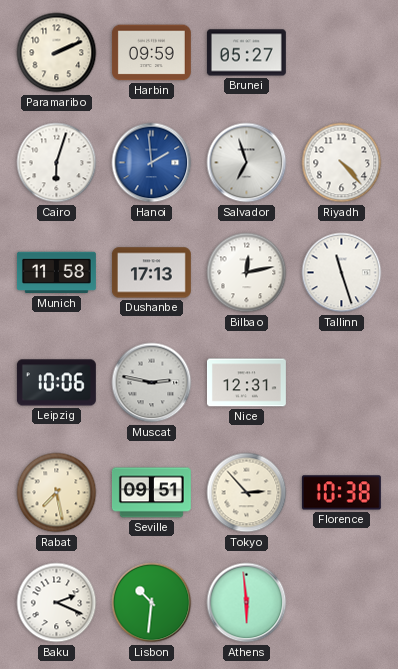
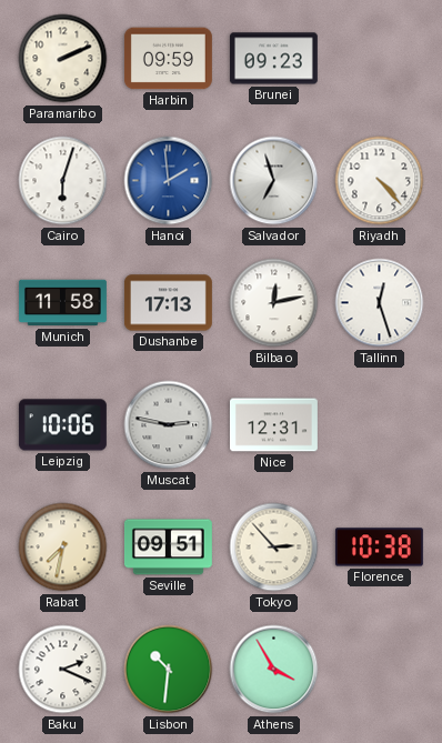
Brunei: 05:27 -> 09:23 (273, 59)
Tallinn: 11:27 -> 12:27 (380, 303)
Rabat: 7:28 -> 7:32 (63, 548)
Athens: 5:59 -> 3:55 (274, 670)
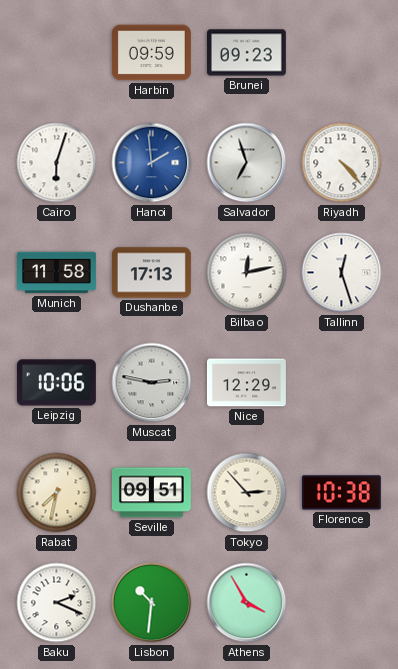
Paramaribo: 2:11 -> none (63, 59)
Nice: 12:31 -> 12:29 (246, 383)
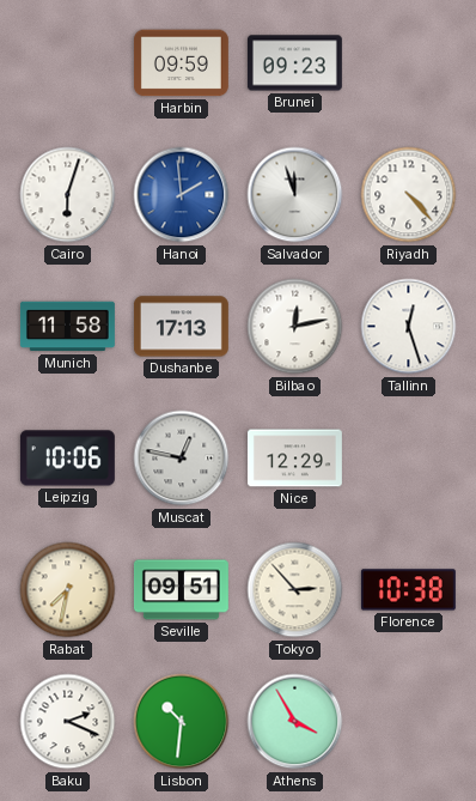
Salvador: 6:57 -> 11:57 (295, 195)
Muscat: 2:47 -> 12:47 (182, 459)
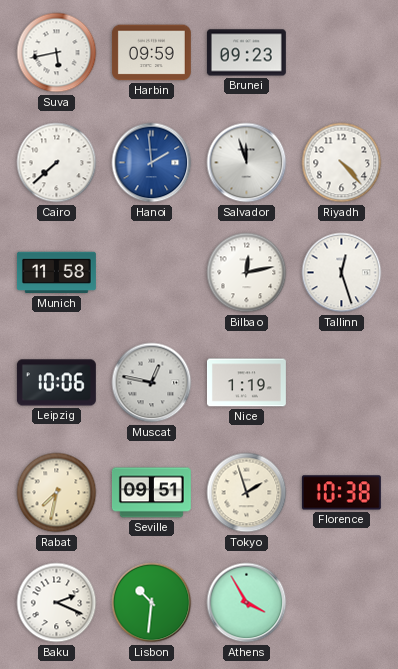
Suva: none -> 5:43 (57, 53)
Cairo: 6:03 -> 7:38 (57, 163)
Dushanbe: 17:13 -> none (181, 327)
Nice: 12:29 -> 1:19 (246, 383)
Tokyo: 2:53 -> 1:57 (247, 493)
